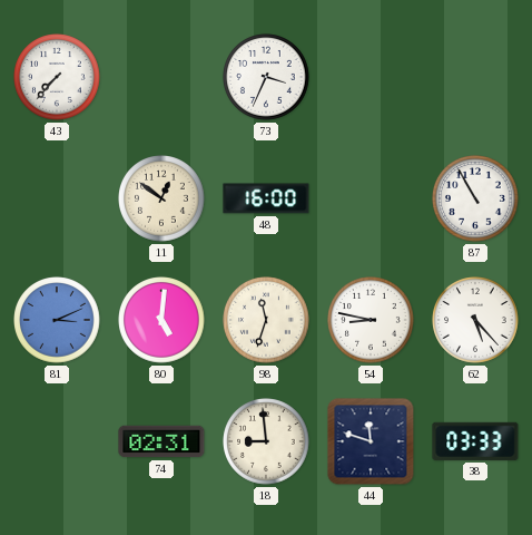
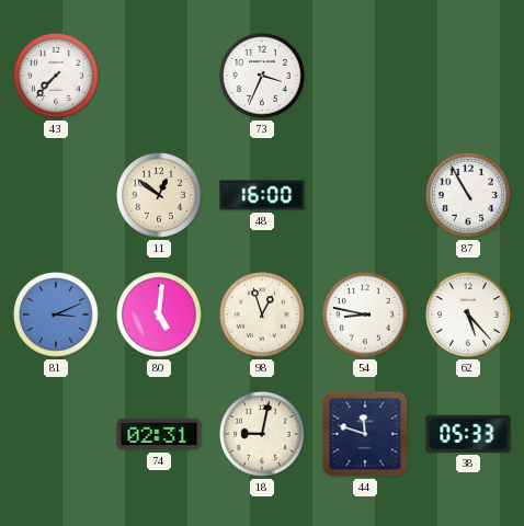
98: 11:33 -> 12:57 (262, 315)
18: 8:59 -> 9:02 (262, 434)
38: 03:33 -> 05:33 (468, 434)
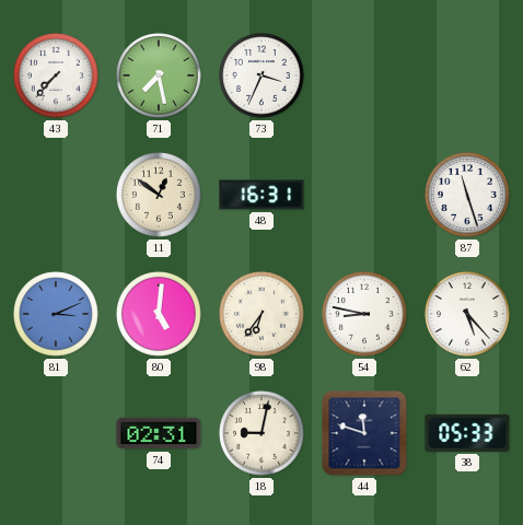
71: none -> 7:28 (159, 75)
48: 16:00 -> 16:31 (261, 195)
87: 10:55 -> 11:27 (467, 195)
98: 12:57 -> 6:36 (261, 314)
